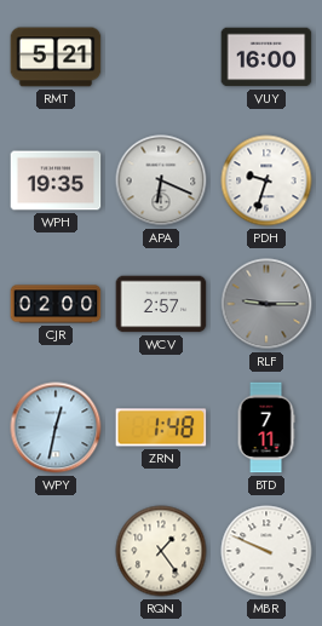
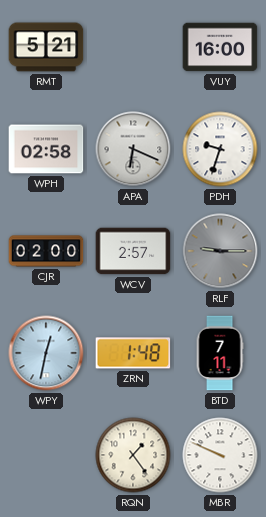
WPH: 19:35 -> 02:58 (46, 149)
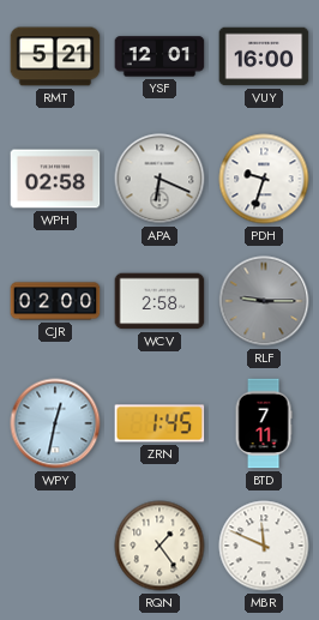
YSF: none -> 12:01 (159, 56)
WCV: 2:57 -> 2:58 (159, 301)
ZRN: 1:48 -> 1:45 (159, 423)
MBR: 9:49 -> 11:49 (264, 546)
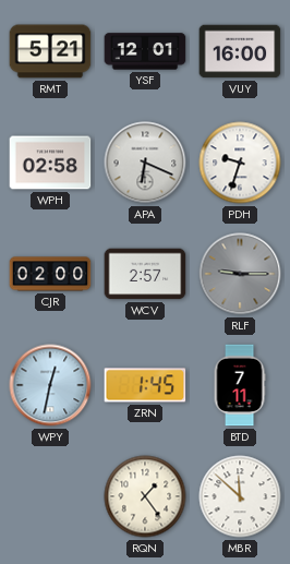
WCV: 2:58 -> 2:57 (145, 274)
MBR: 11:49 -> 11:52 (240, 496)
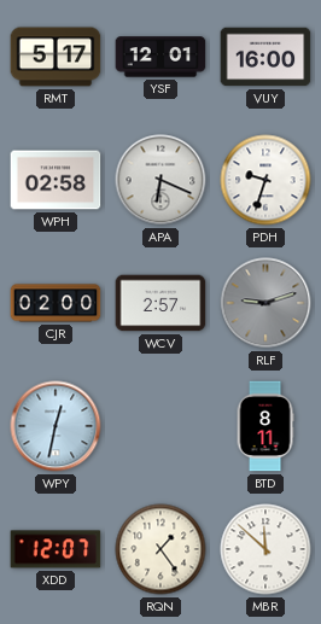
RMT: 5:21 -> 5:17 (56, 57)
RLF: 9:15 -> 9:12 (265, 303)
ZRN: 1:45 -> none (145, 385)
BTD: 7:11 -> 8:11 (265, 426)
XDD: none -> 12:07 (56, 549)
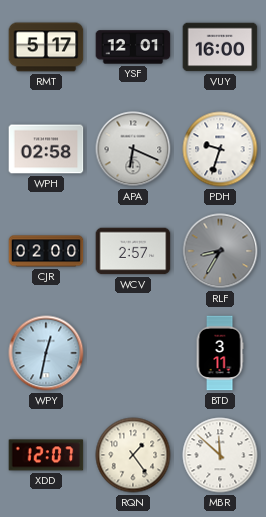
RLF: 9:12 -> 8:35 (220, 251)
BTD: 8:11 -> 3:11 (220, 353)
